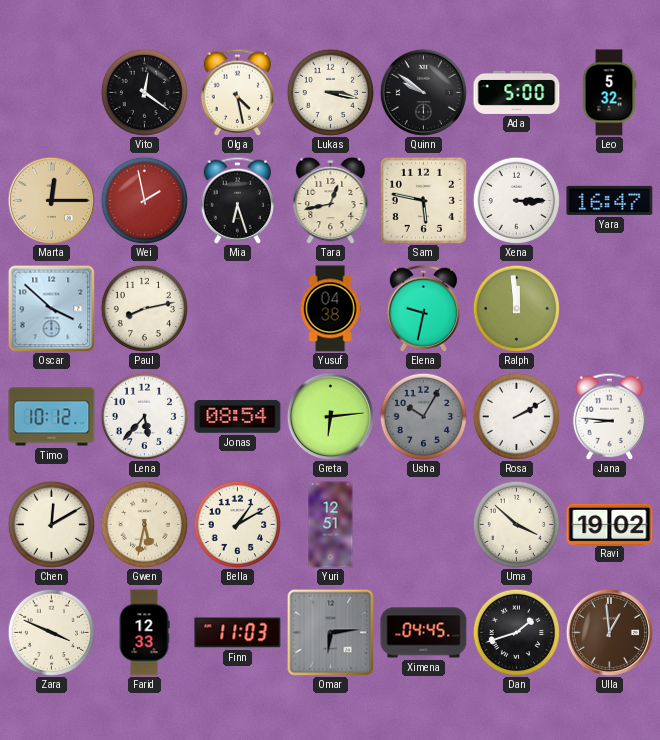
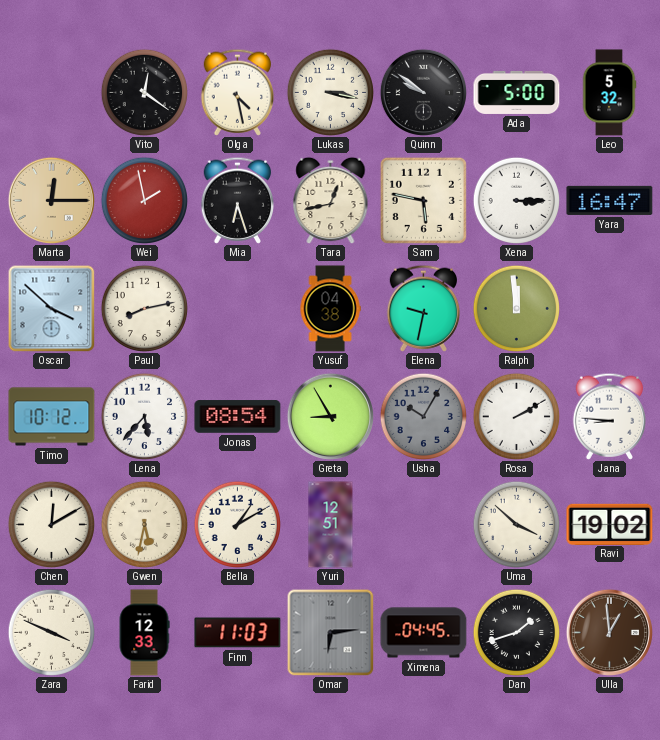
Greta: 6:14 -> 8:55 (330, 416)
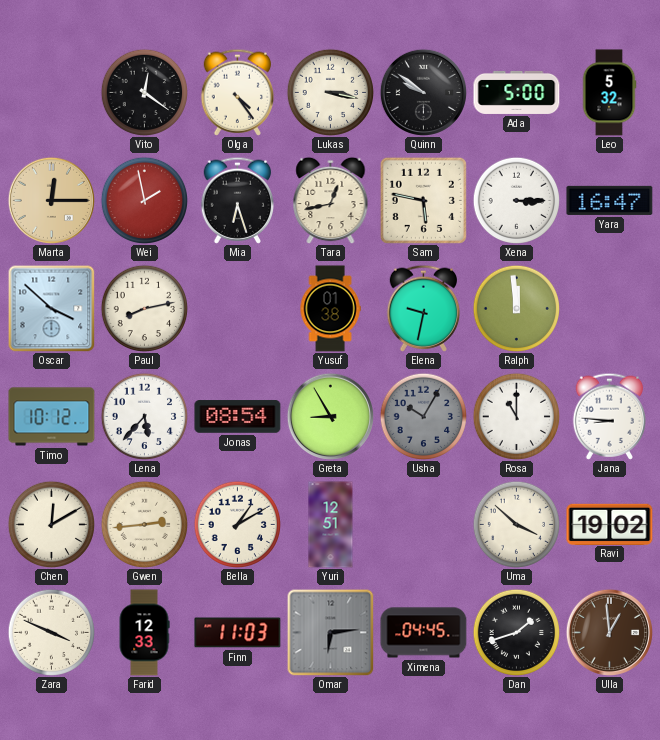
Olga: 4:28 -> 4:24 (237, 92)
Yusuf: 04:38 -> 01:38 (330, 309)
Rosa: 2:10 -> 11:00 (516, 416)
Gwen: 5:32 -> 2:44 (144, 524)
